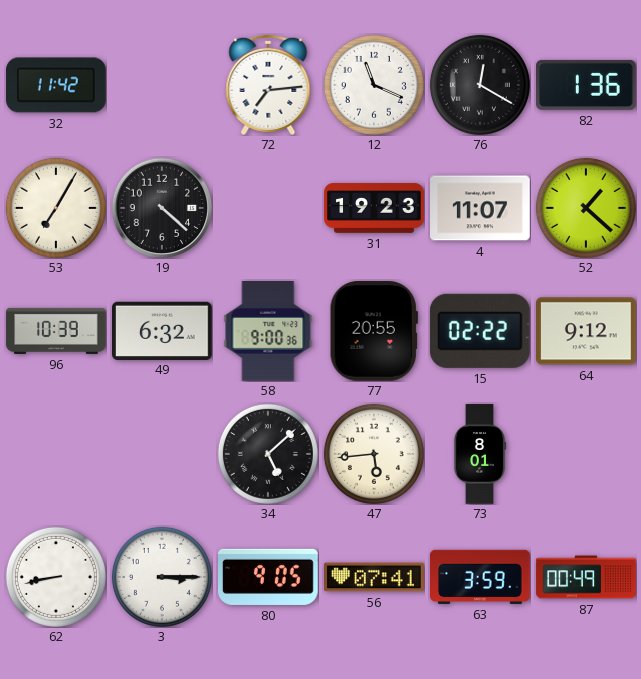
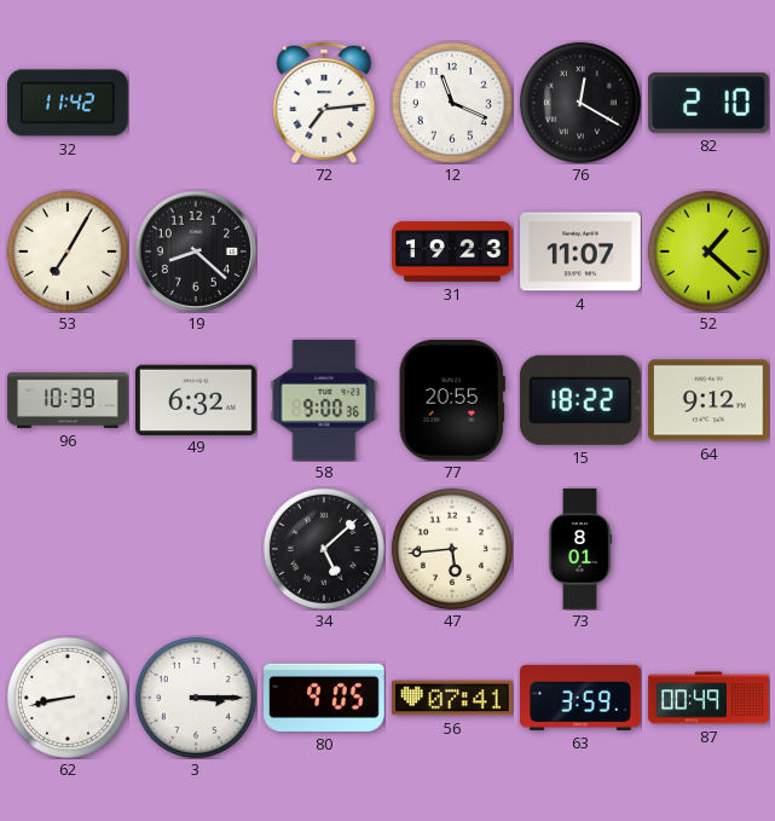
82: 1:36 -> 2:10 (710, 103)
19: 4:22 -> 8:22 (196, 251)
15: 02:22 -> 18:22 (580, 400)
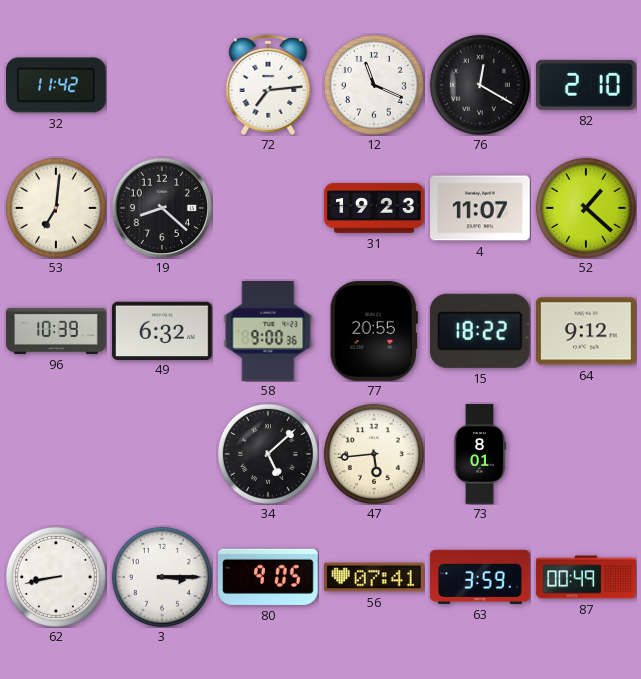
53: 7:05 -> 7:01 (56, 208)
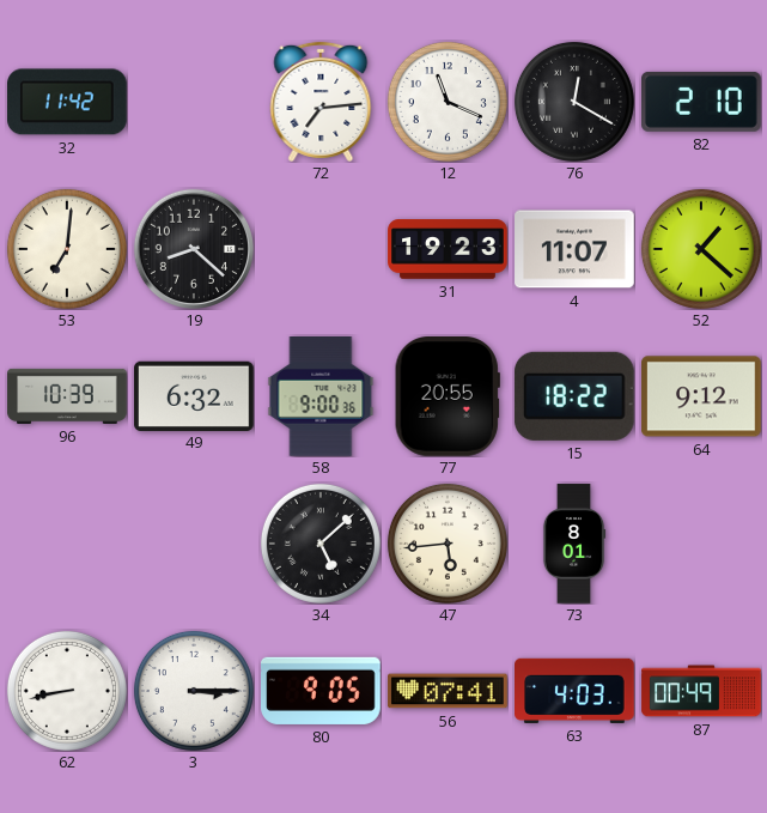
63: 3:59 -> 4:03 (576, 691)
